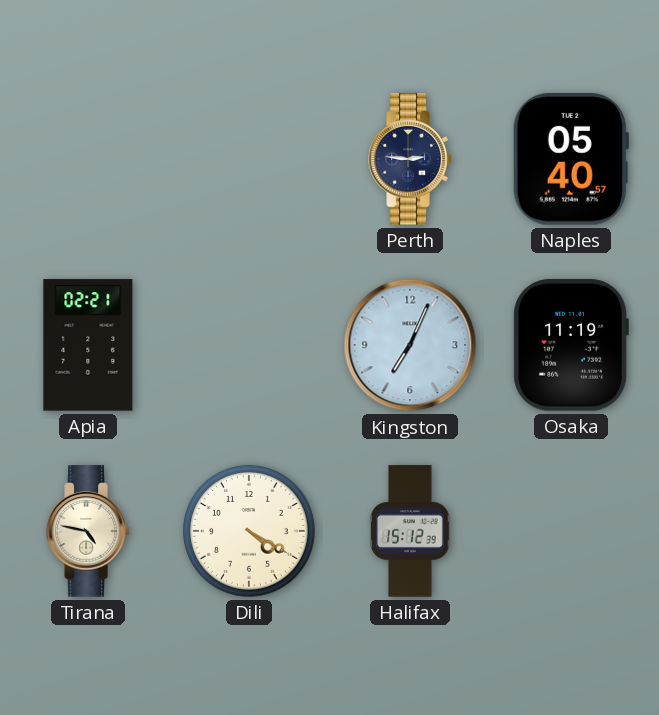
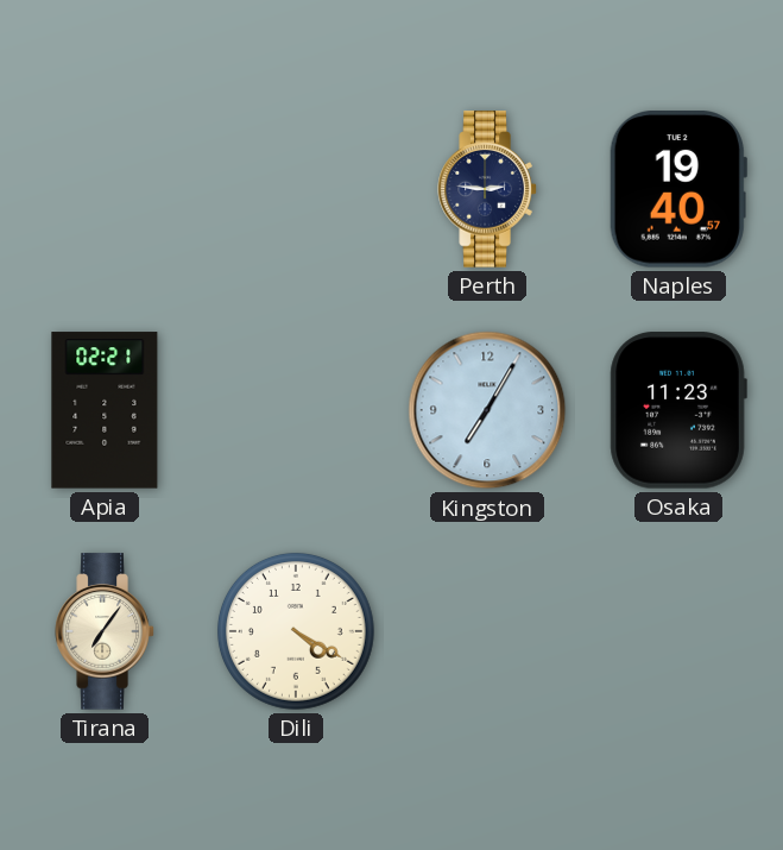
Naples: 05:40 -> 19:40 (678, 190)
Kingston: 7:04 -> 7:05 (487, 410)
Osaka: 11:19 -> 11:23 (678, 410)
Tirana: 4:47 -> 7:06 (105, 631)
Halifax: 15:12 -> none (410, 531)
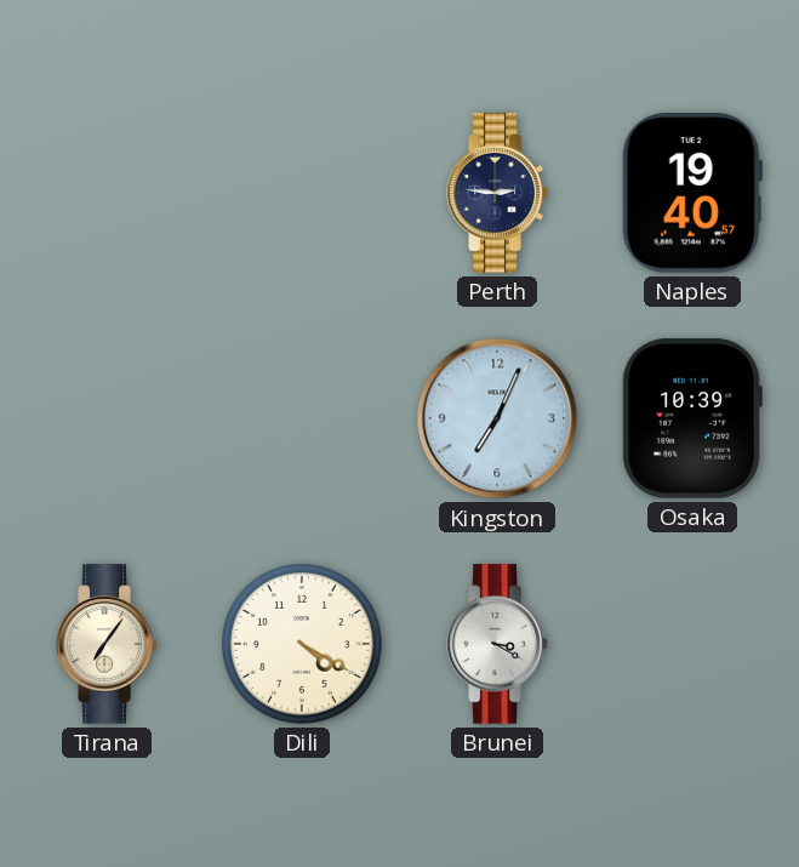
Apia: 02:21 -> none (105, 410)
Kingston: 7:05 -> 7:04 (497, 418)
Osaka: 11:23 -> 10:39 (692, 418)
Brunei: none -> 3:20 (497, 644)
